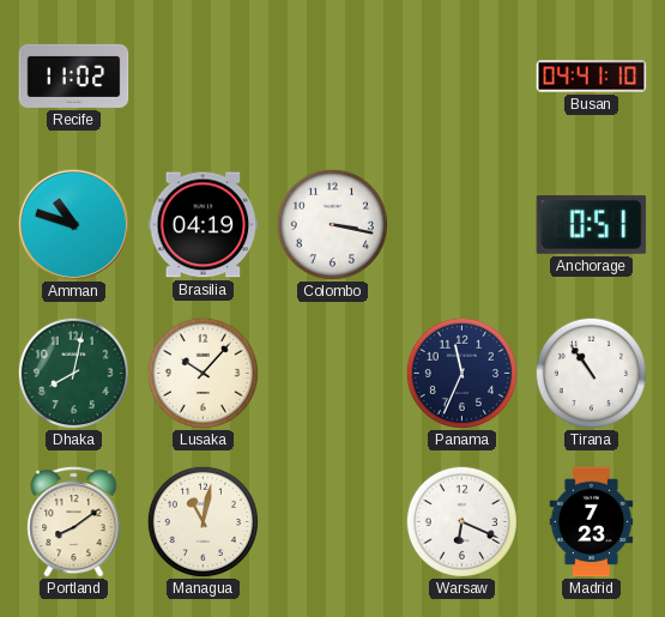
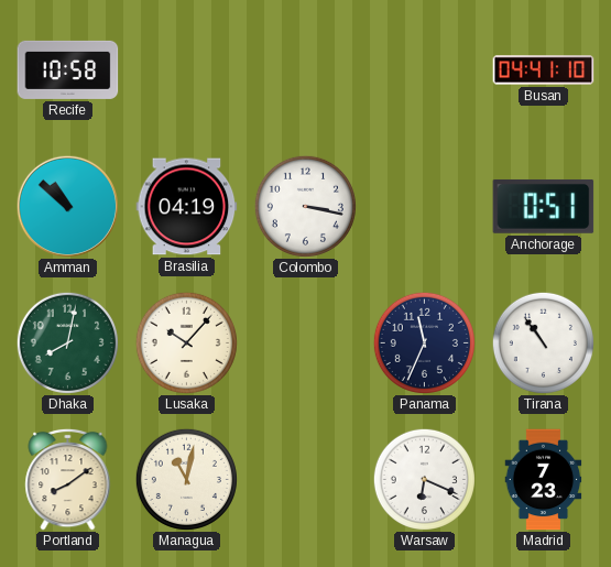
Recife: 11:02 -> 10:58 (68, 69)
Amman: 10:48 -> 10:52 (67, 206)
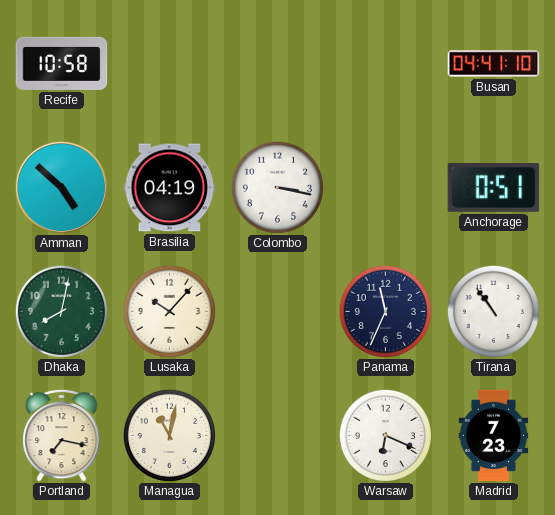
Amman: 10:52 -> 4:52 (61, 187)
Portland: 8:09 -> 7:17 (62, 435)
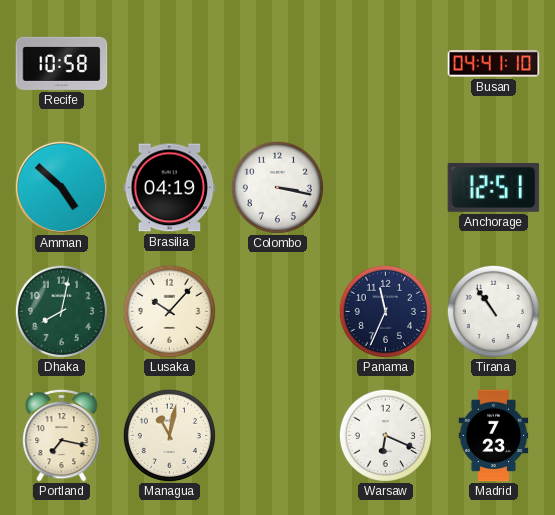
Anchorage: 0:51 -> 12:51 (494, 188)
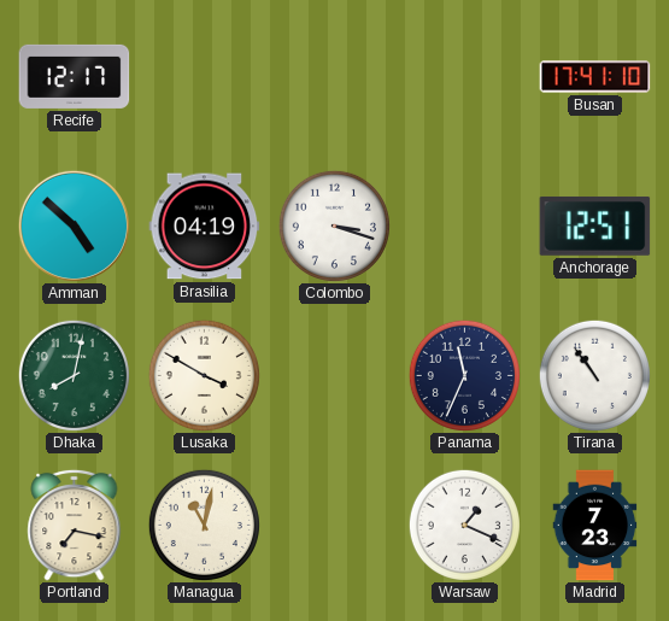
Recife: 10:58 -> 12:17 (75, 76)
Busan: 04:41 -> 17:41 (595, 77)
Colombo: 3:17 -> 3:18 (334, 225)
Lusaka: 10:07 -> 3:50 (204, 375)
Warsaw: 6:19 -> 1:19 (464, 525)
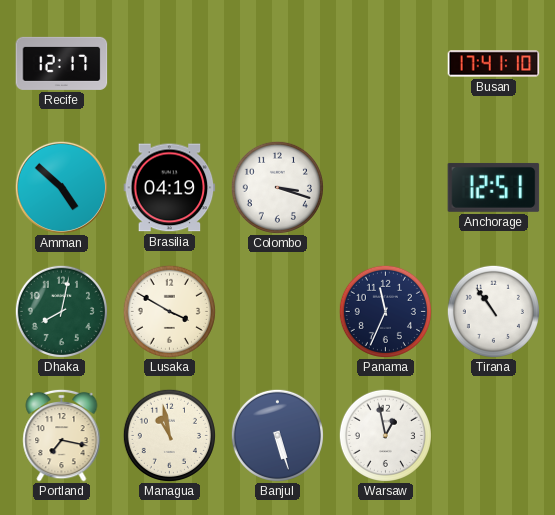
Managua: 11:02 -> 10:58 (169, 435)
Banjul: none -> 5:27 (277, 435)
Warsaw: 1:19 -> 12:58 (385, 435)
Madrid: 7:23 -> none (595, 526)
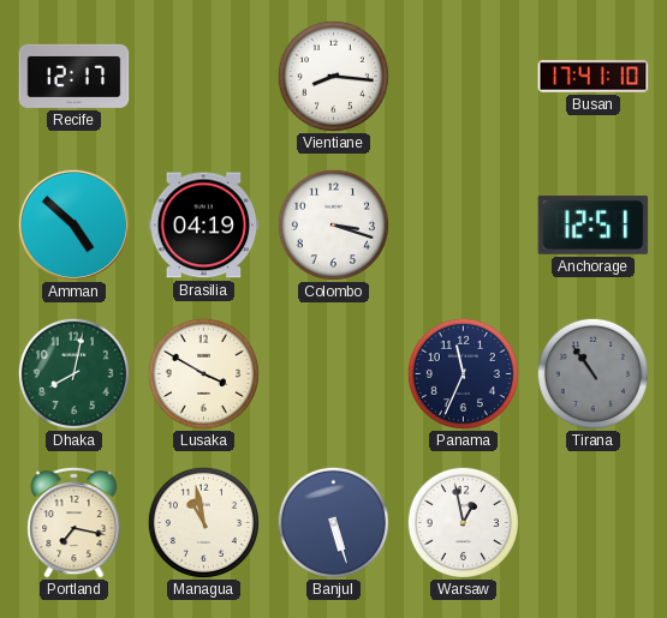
Vientiane: none -> 8:16 (333, 76)
Tirana dial: white -> grey (592, 373)
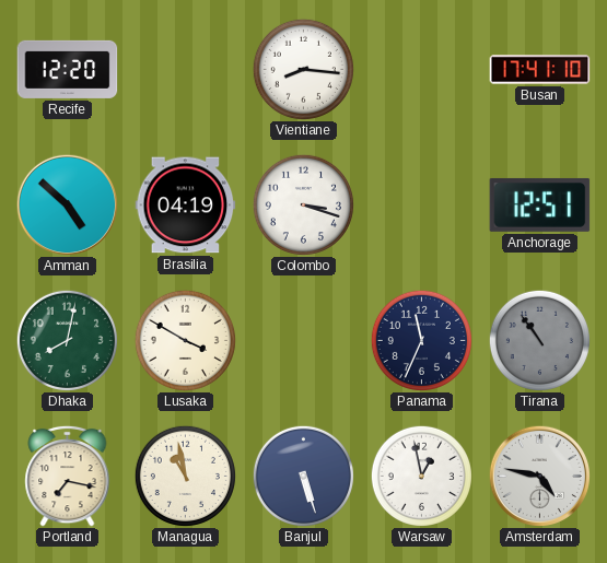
Recife: 12:17 -> 12:20 (68, 69)
Amsterdam: none -> 4:47 (539, 476)
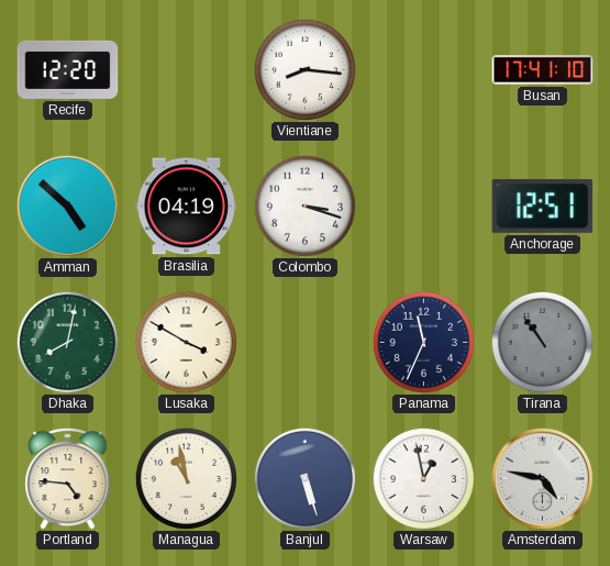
Portland: 7:17 -> 4:46 (68, 478)
